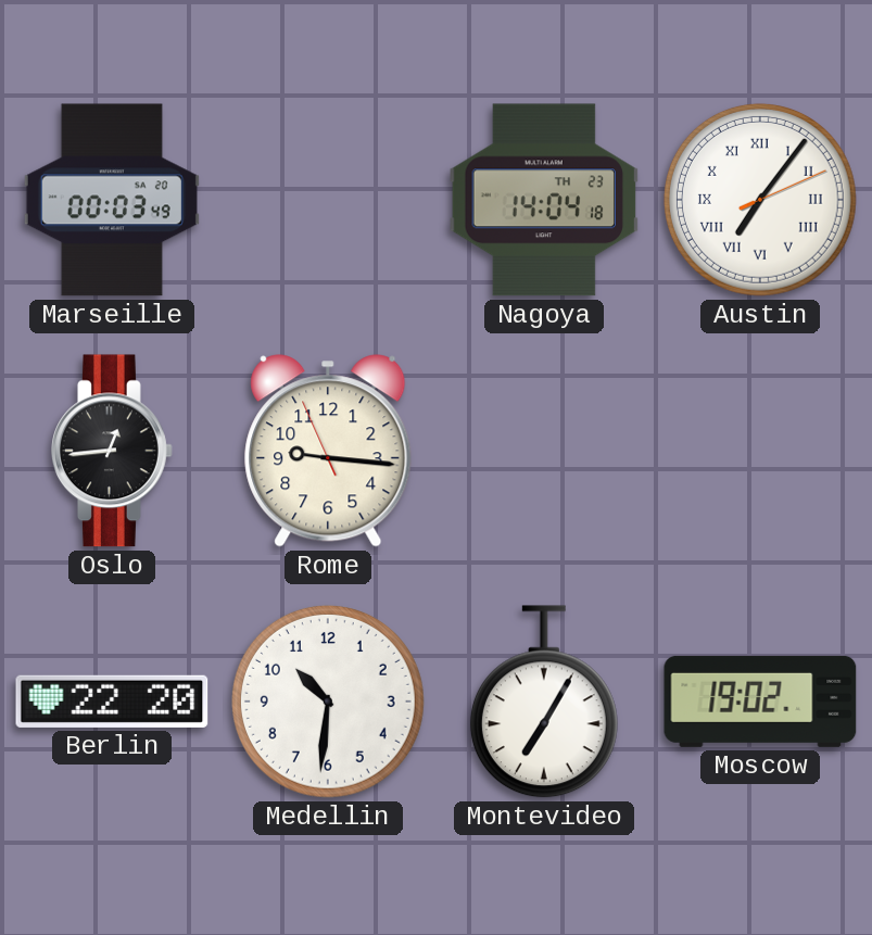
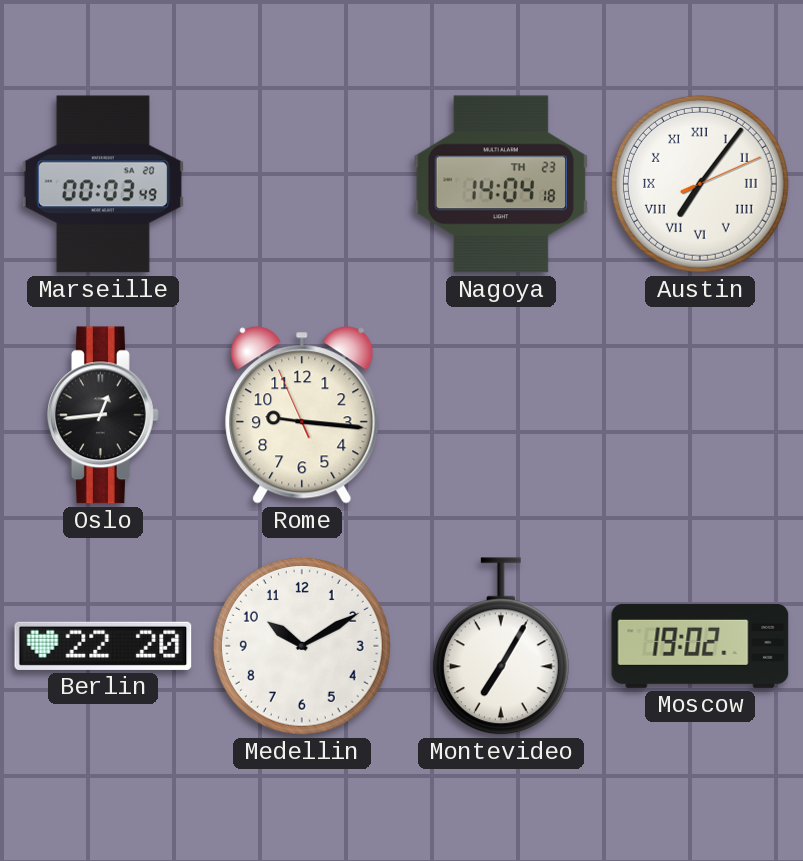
Medellin: 10:31 -> 10:10 (302, 646)
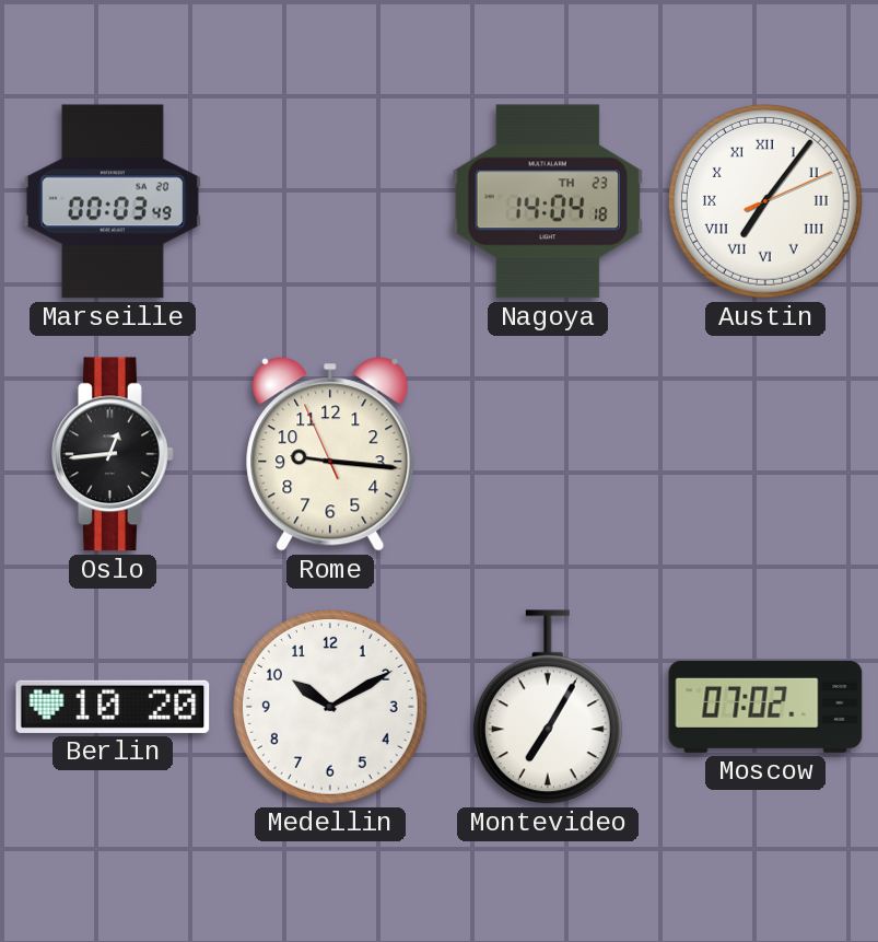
Berlin: 22:20 -> 10:20 (113, 707)
Moscow: 19:02 -> 07:02 (765, 707)
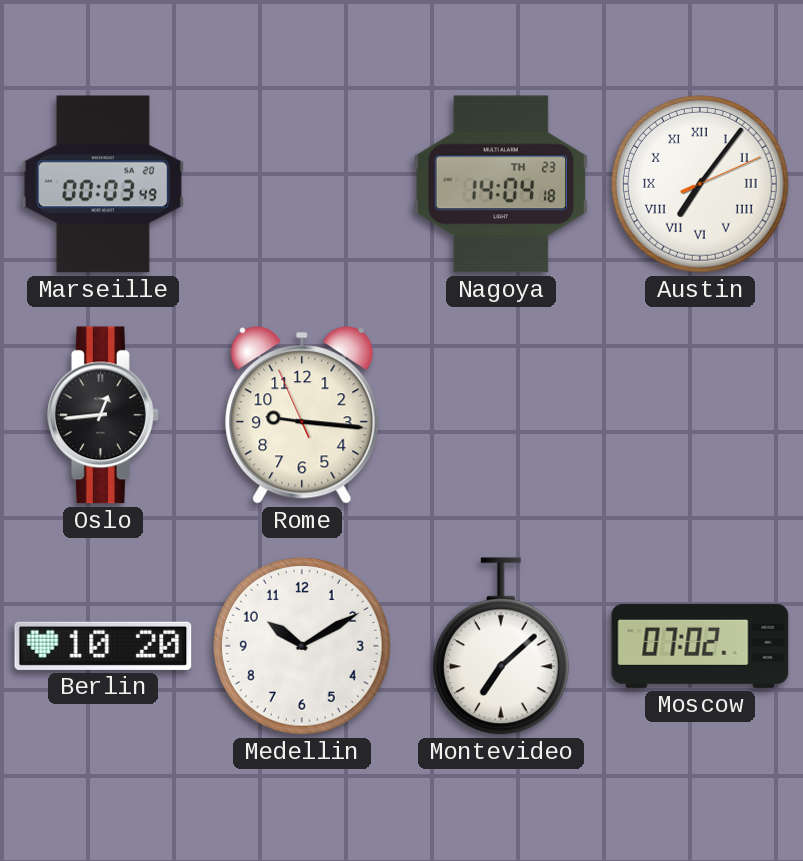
Montevideo: 7:05 -> 7:08 (501, 646)
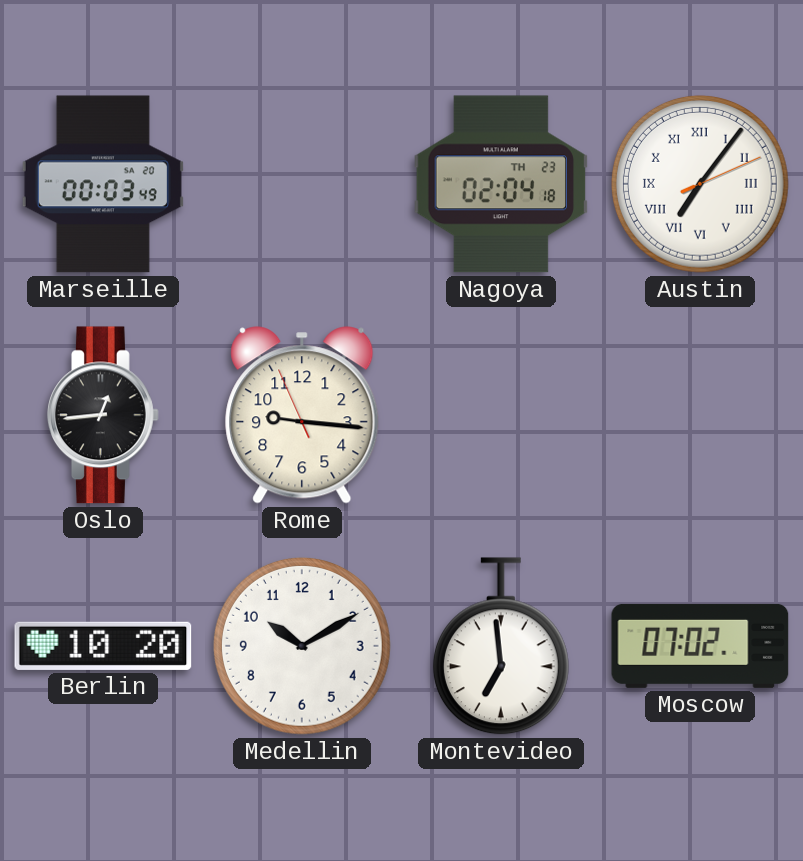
Nagoya: 14:04 -> 02:04 (501, 184)
Montevideo: 7:08 -> 6:59 (501, 646)
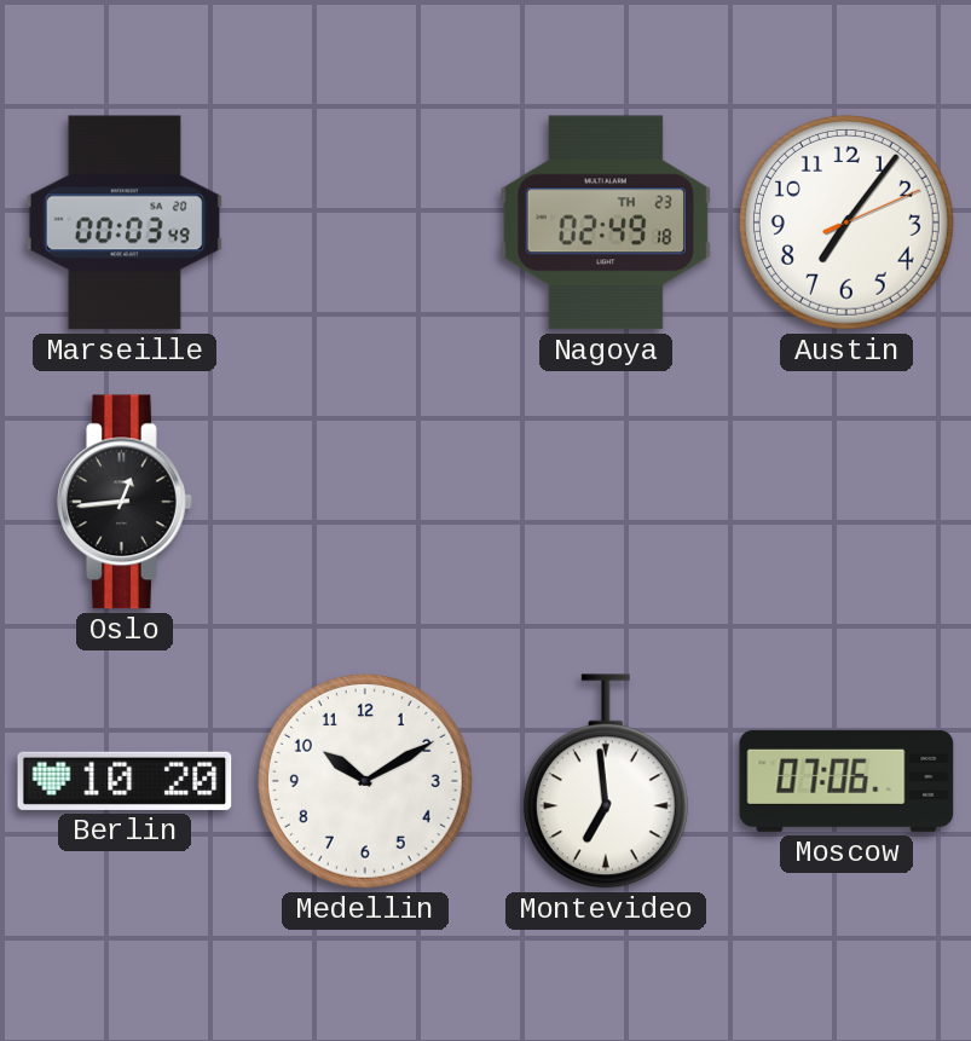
Nagoya: 02:04 -> 02:49 (606, 222)
Austin numerals: Roman -> Arabic (846, 222)
Rome: 9:15 -> none (302, 415)
Moscow: 07:02 -> 07:06 (846, 781)
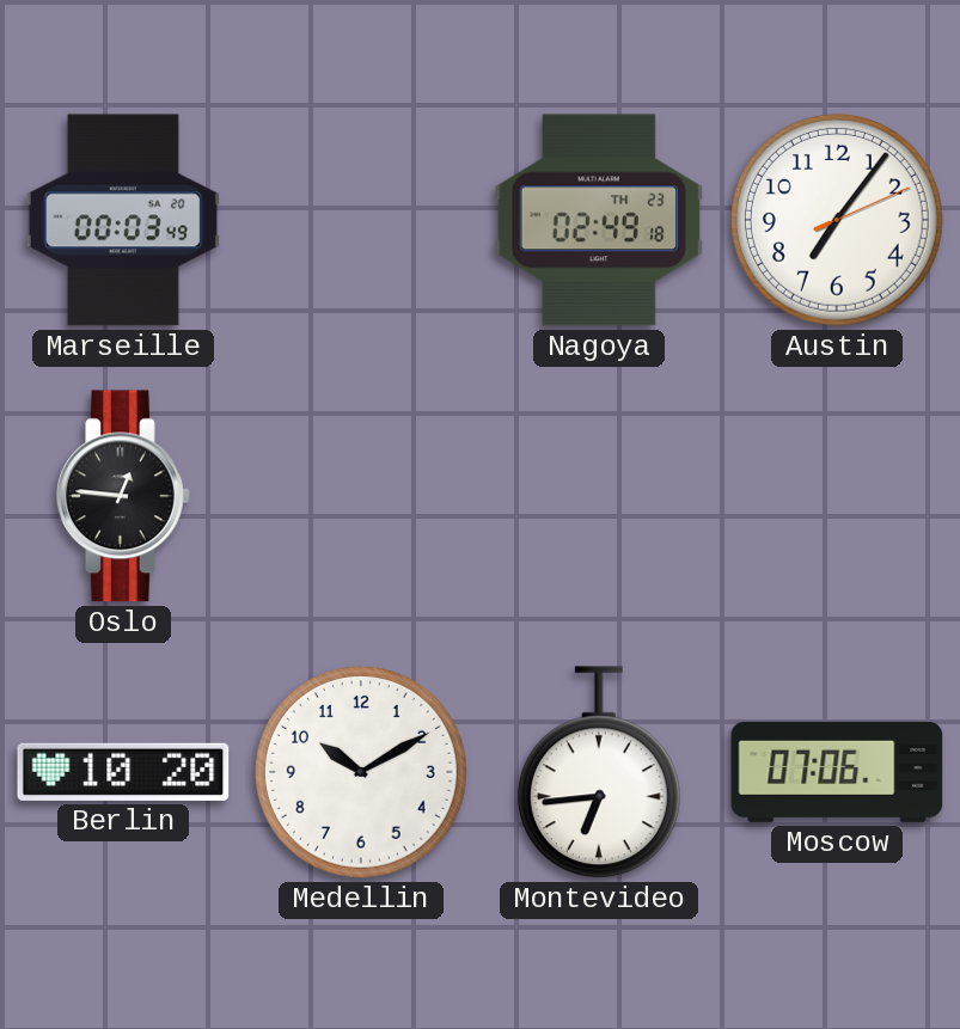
Oslo: 12:44 -> 12:46 (124, 496)
Montevideo: 6:59 -> 6:44 (599, 772)
